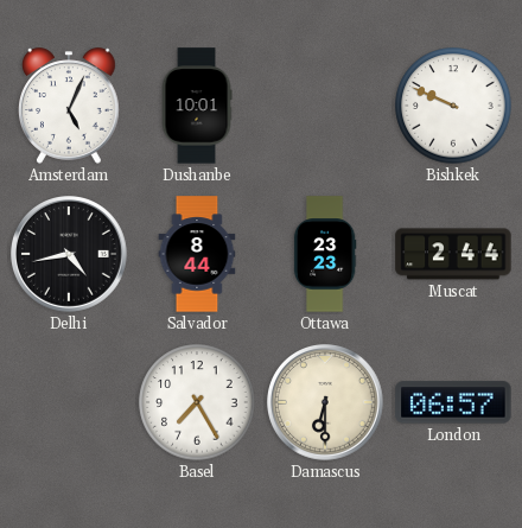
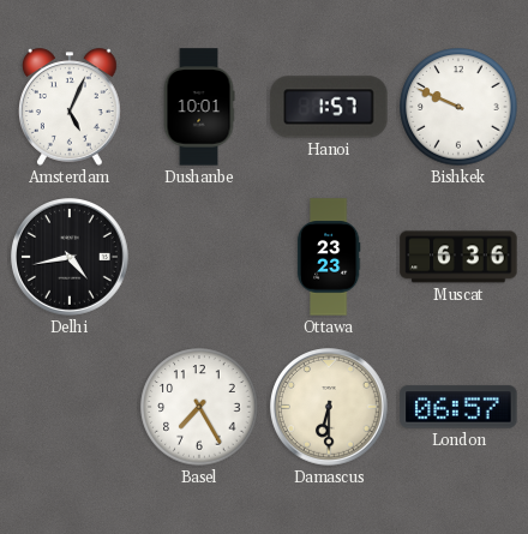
Hanoi: none -> 1:57 (329, 107)
Salvador: 8:44 -> none (197, 254)
Muscat: 2:44 -> 6:36 (458, 257)
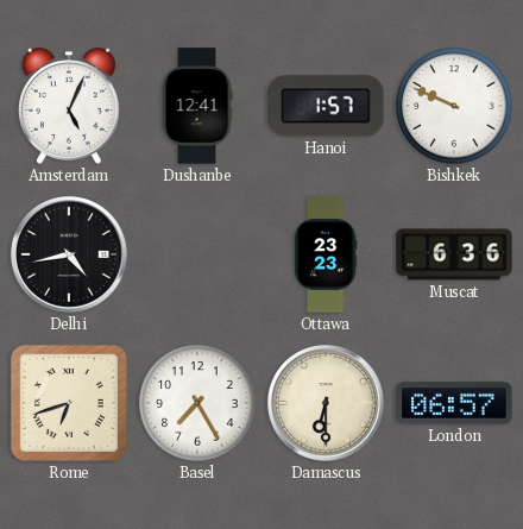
Dushanbe: 10:01 -> 12:41 (197, 106)
Rome: none -> 6:42 (69, 403)
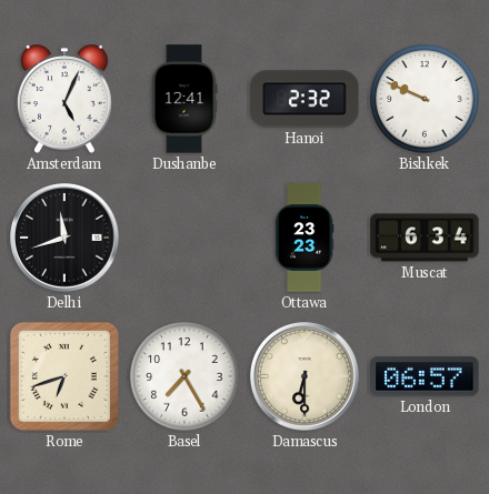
Hanoi: 1:57 -> 2:32 (305, 99)
Delhi: 4:43 -> 11:42 (66, 239)
Muscat: 6:36 -> 6:34 (425, 238)
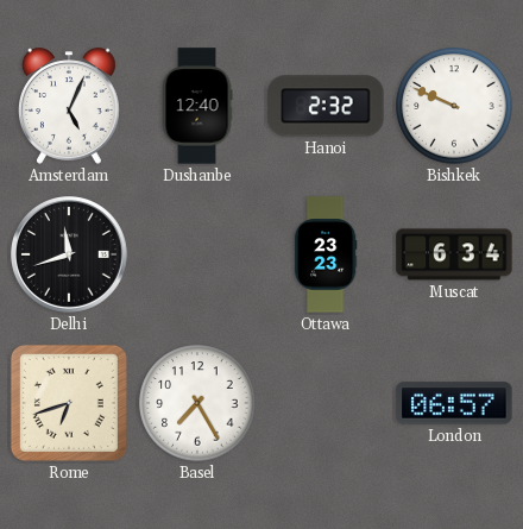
Dushanbe: 12:41 -> 12:40 (197, 106)
Damascus: 6:30 -> none (306, 377)
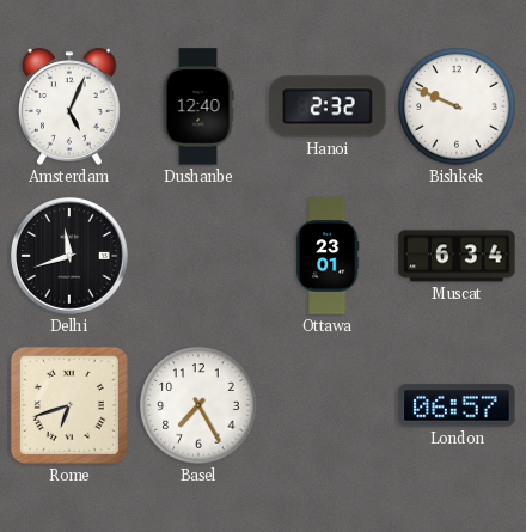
Ottawa: 23:23 -> 23:01 (328, 256)
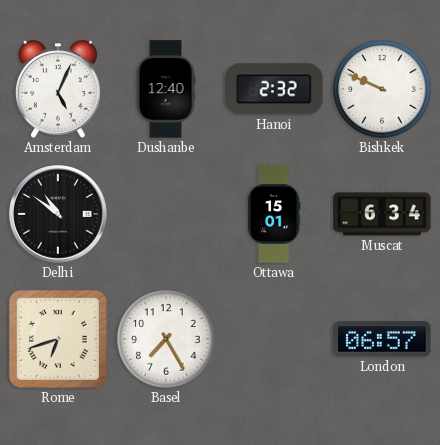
Delhi: 11:42 -> 10:51 (59, 215)
Ottawa: 23:01 -> 15:01 (274, 214)
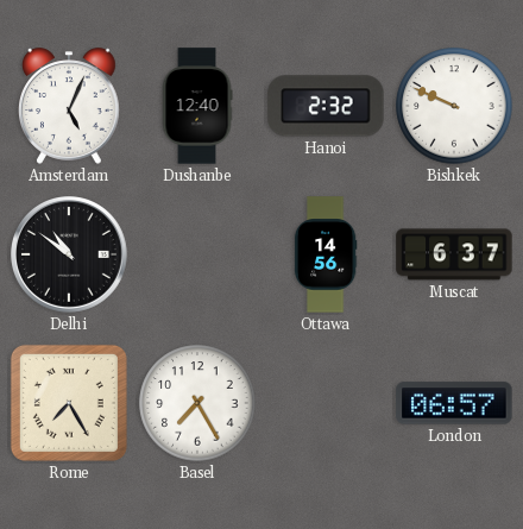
Ottawa: 15:01 -> 14:56 (326, 254)
Muscat: 6:34 -> 6:37 (454, 254)
Rome: 6:42 -> 7:25 (69, 403)
